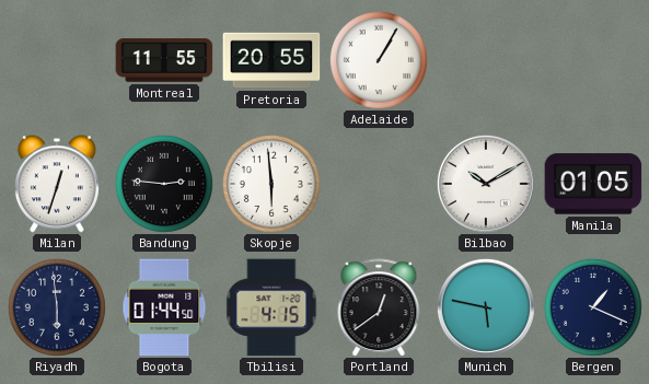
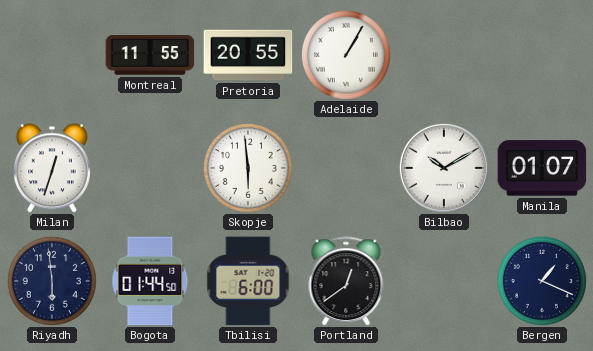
Bandung: 2:46 -> none (164, 184)
Manila: 01:05 -> 01:07 (542, 168)
Tbilisi: 4:15 -> 6:00 (248, 281)
Munich: 5:47 -> none (486, 307)
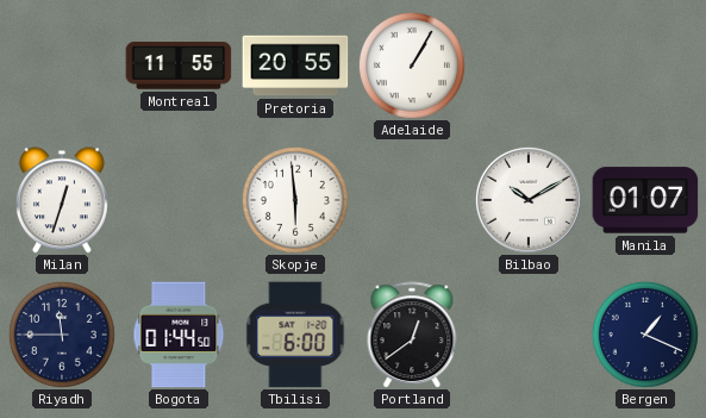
Riyadh: 5:59 -> 11:45 (62, 335)
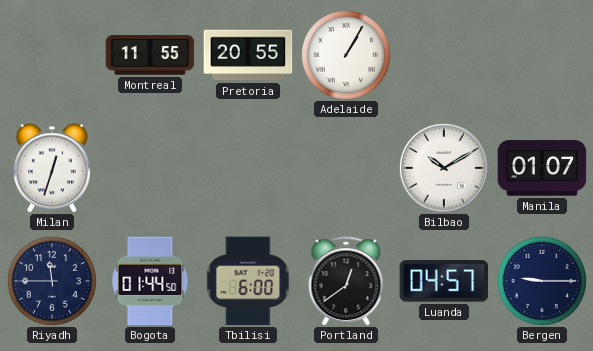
Skopje: 5:59 -> none (295, 200)
Luanda: none -> 04:57 (444, 281)
Bergen: 1:19 -> 9:15 (542, 281)
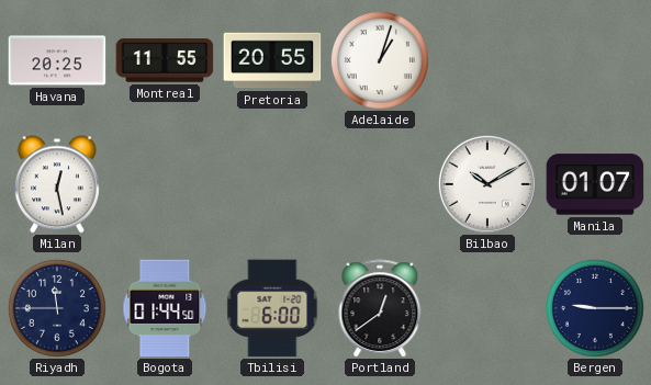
Havana: none -> 20:25 (57, 60)
Adelaide: 1:05 -> 1:03 (380, 60)
Milan: 12:33 -> 12:28 (57, 184)
Luanda: 04:57 -> none (444, 281)
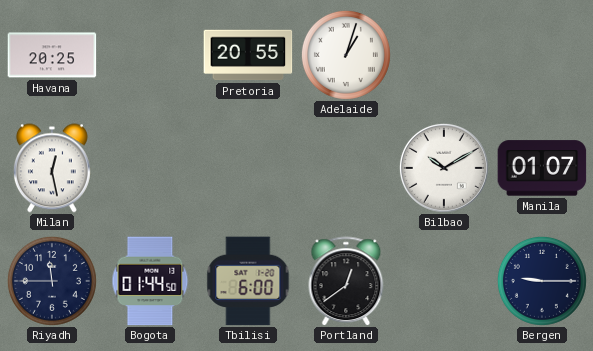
Montreal: 11:55 -> none (165, 60)
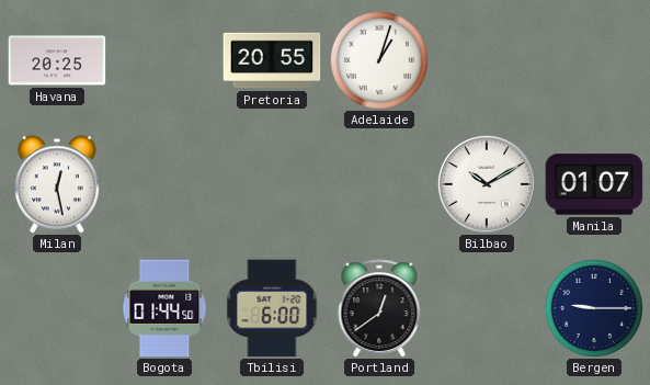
Riyadh: 11:45 -> none (52, 281)
